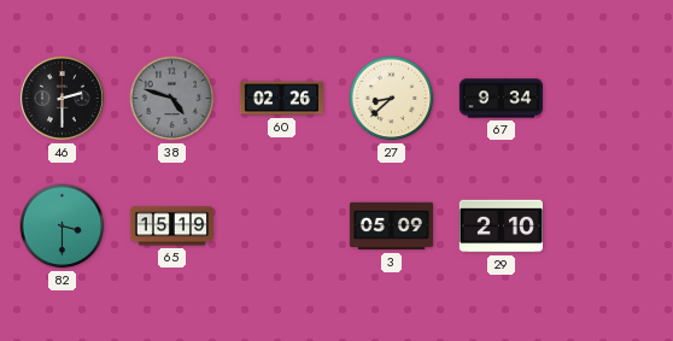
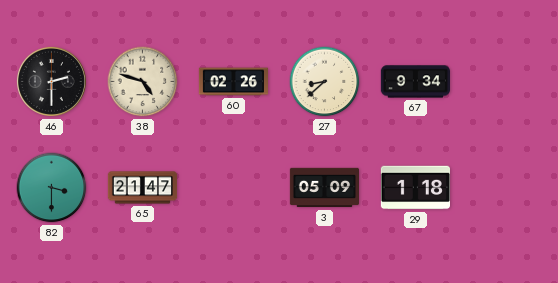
38 dial: grey -> cream (143, 82)
65: 15:19 -> 21:47 (143, 188)
29: 2:10 -> 1:18 (415, 188)
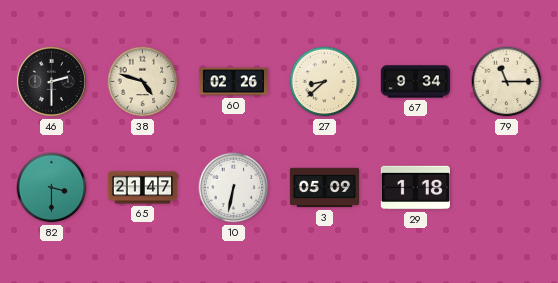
79: none -> 11:15 (507, 82)
10: none -> 6:32 (234, 188)
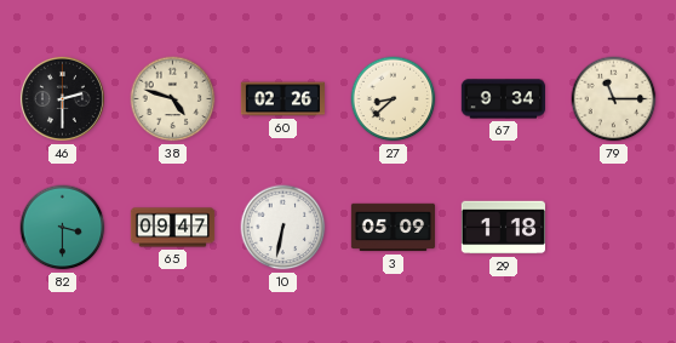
65: 21:47 -> 09:47 (173, 228)
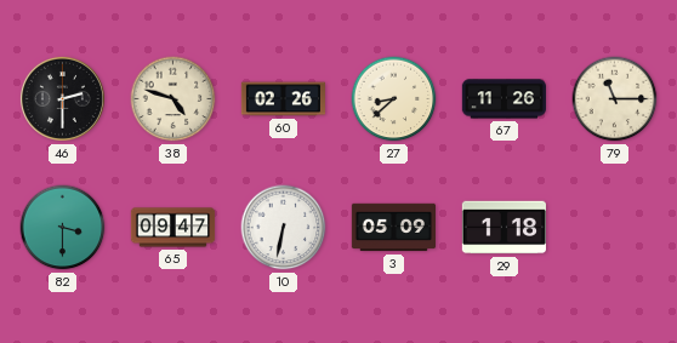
67: 9:34 -> 11:26 (504, 99)
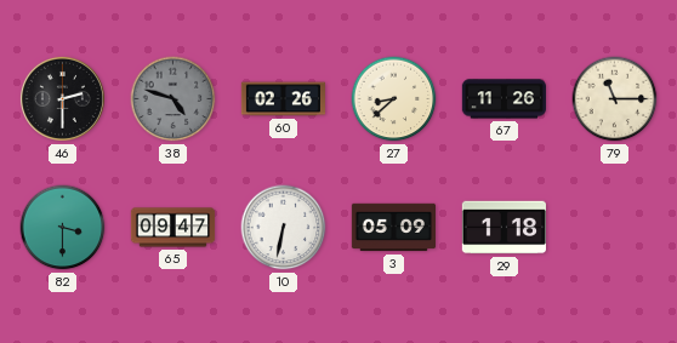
38 dial: cream -> grey (173, 99)
